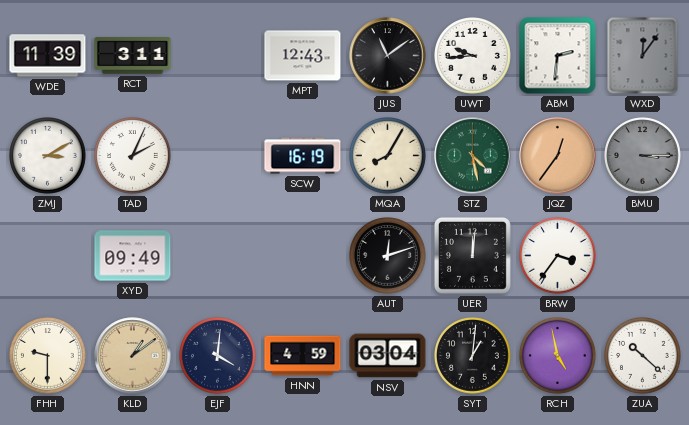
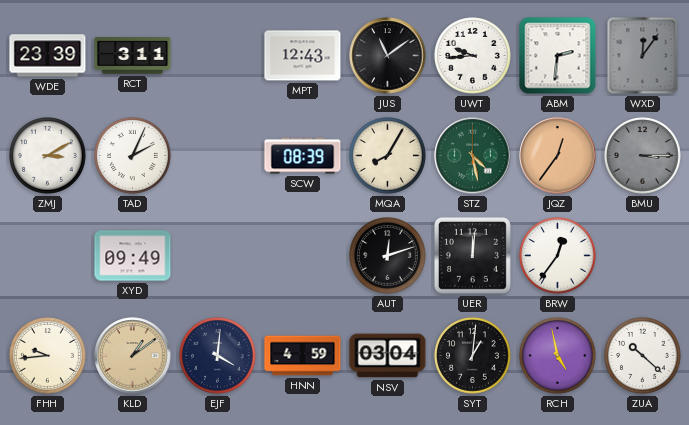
WDE: 11:39 -> 23:39 (48, 56)
SCW: 16:19 -> 08:39 (303, 156)
BRW: 3:36 -> 12:36 (558, 256)
FHH: 9:30 -> 9:44 (48, 356)
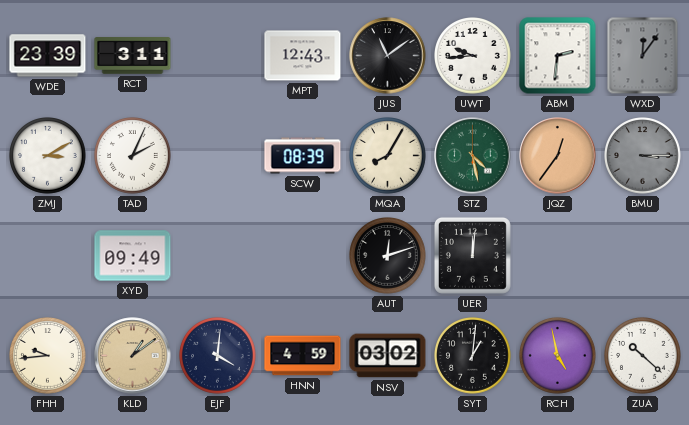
BRW: 12:36 -> none (558, 256)
NSV: 03:04 -> 03:02 (388, 356)
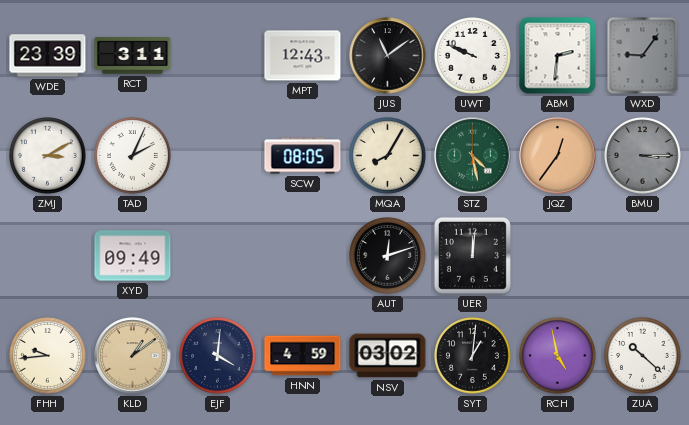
UWT: 9:44 -> 9:49 (473, 56)
WXD: 12:06 -> 9:06 (643, 56)
SCW: 08:39 -> 08:05 (303, 156)
